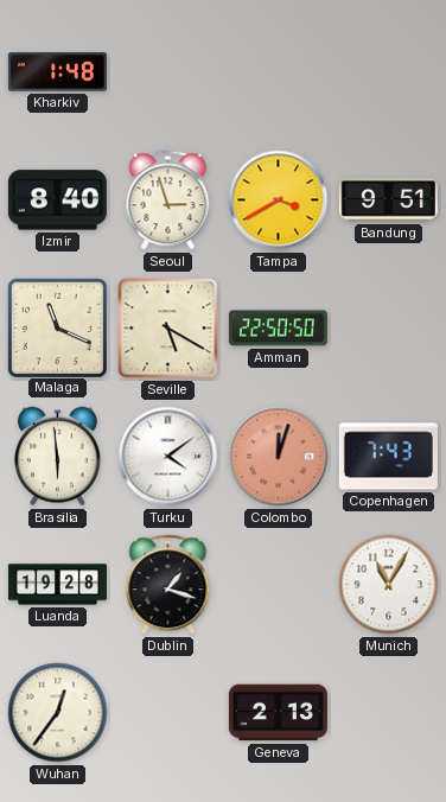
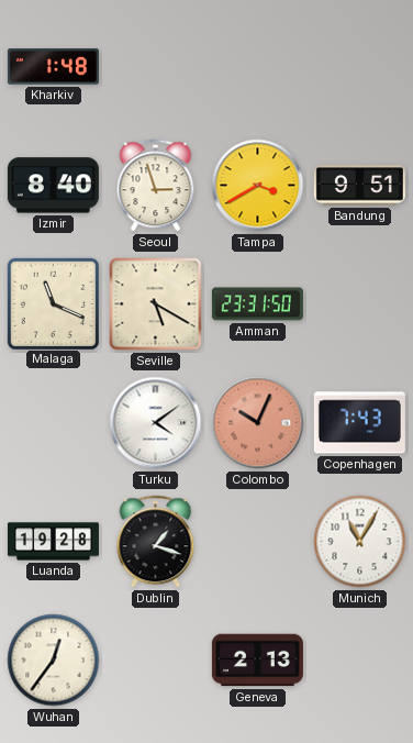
Amman: 22:50 -> 23:31 (257, 304)
Brasilia: 5:59 -> none (58, 457)
Colombo: 12:03 -> 10:04 (258, 423)
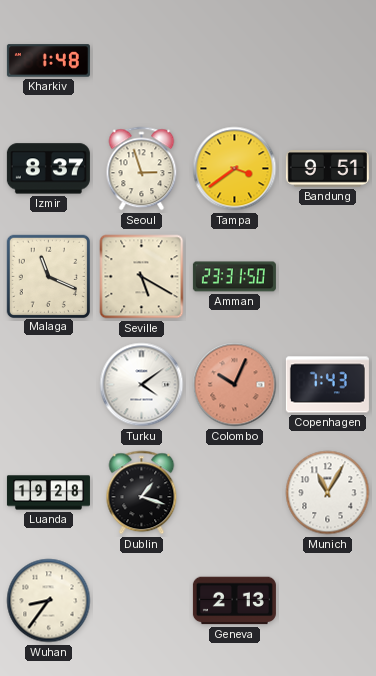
Izmir: 8:40 -> 8:37 (48, 169)
Tampa: 3:40 -> 3:39 (235, 169)
Wuhan: 12:36 -> 8:36 (49, 601)
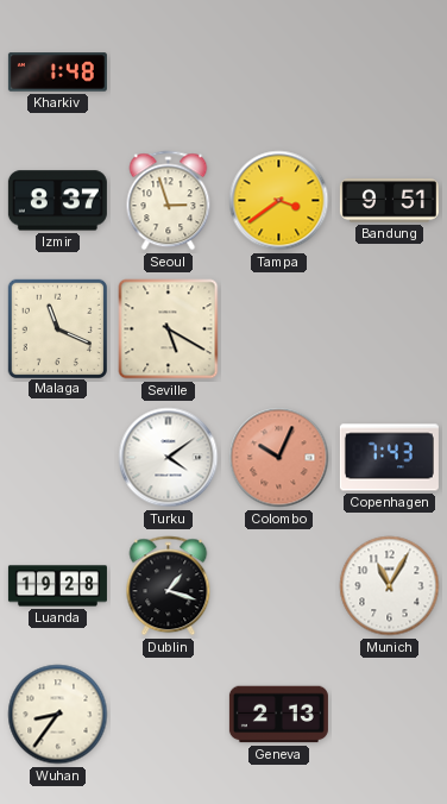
Amman: 23:31 -> none (234, 277)
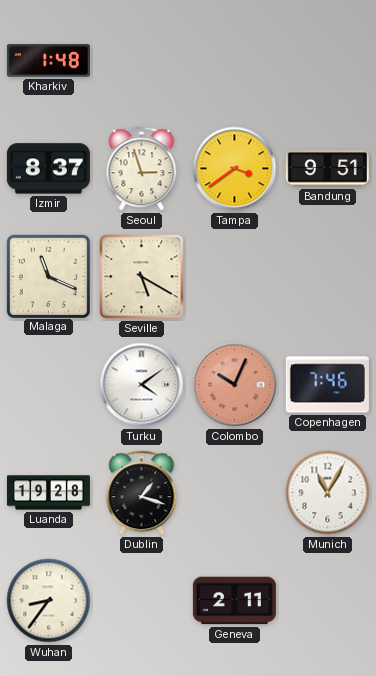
Copenhagen: 7:43 -> 7:46 (327, 385)
Geneva: 2:13 -> 2:11 (234, 601)
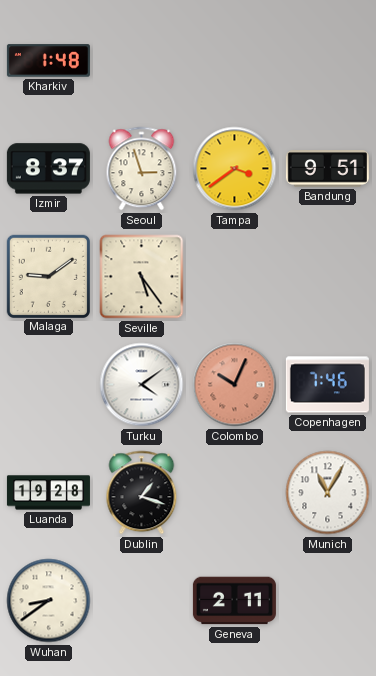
Malaga: 11:19 -> 9:09 (48, 276)
Seville: 5:20 -> 5:24 (142, 277)
Wuhan: 8:36 -> 8:39 (49, 601)
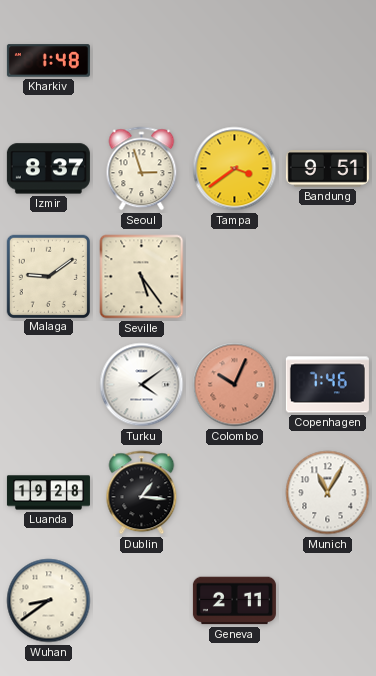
Dublin: 1:18 -> 1:16 (142, 493)
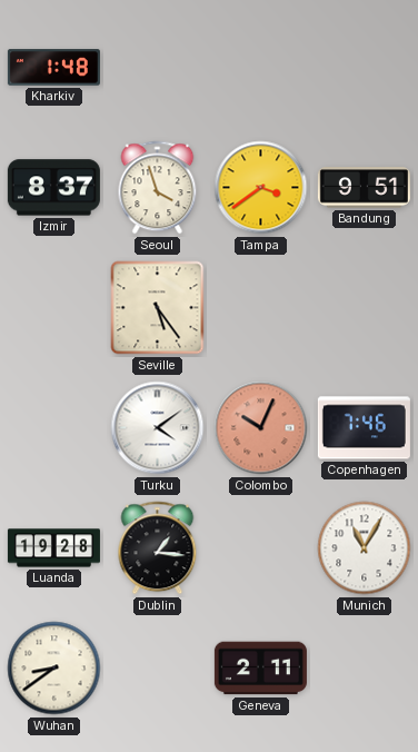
Seoul: 2:57 -> 3:57 (158, 188)
Malaga: 9:09 -> none (48, 276)
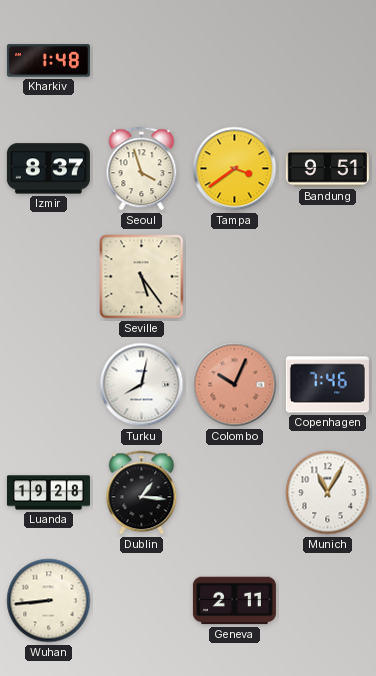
Turku: 4:09 -> 8:02 (142, 385)
Wuhan: 8:39 -> 8:44 (49, 601)
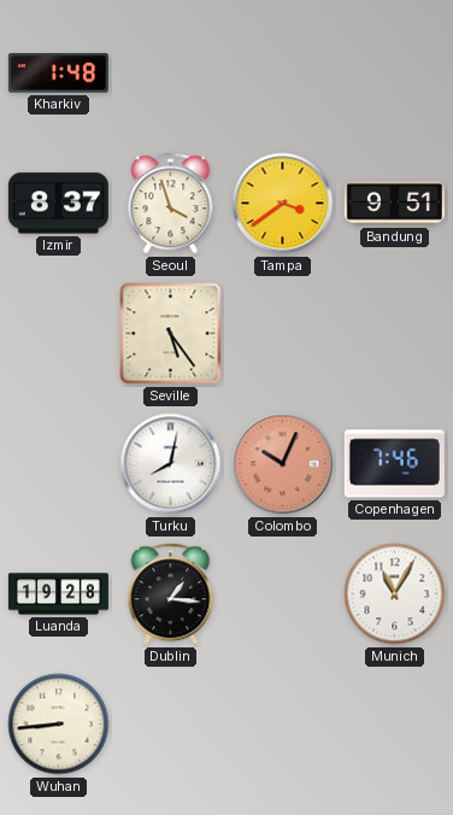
Geneva: 2:11 -> none (234, 601)
